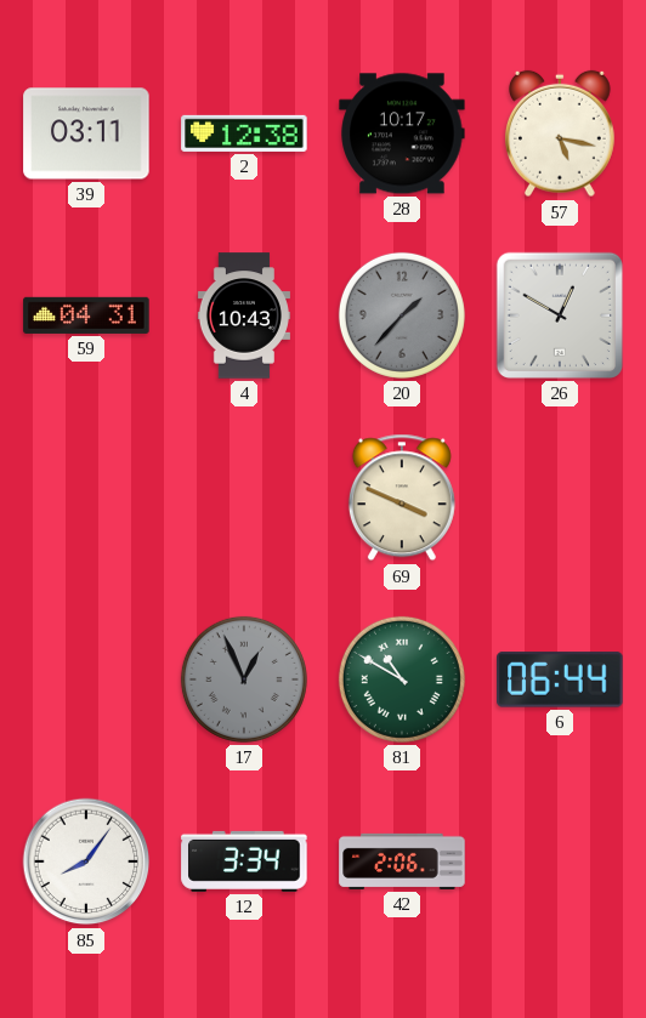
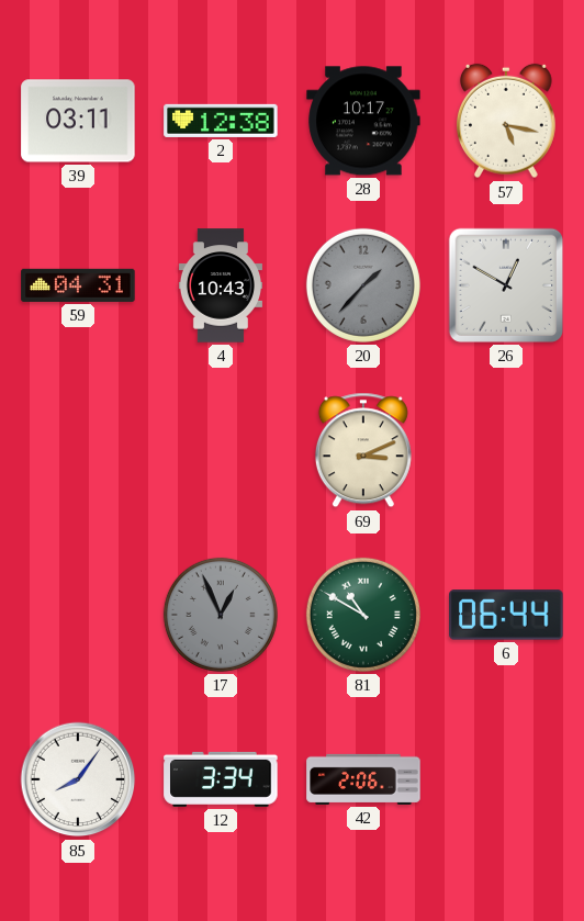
69: 3:49 -> 3:11 (363, 450)
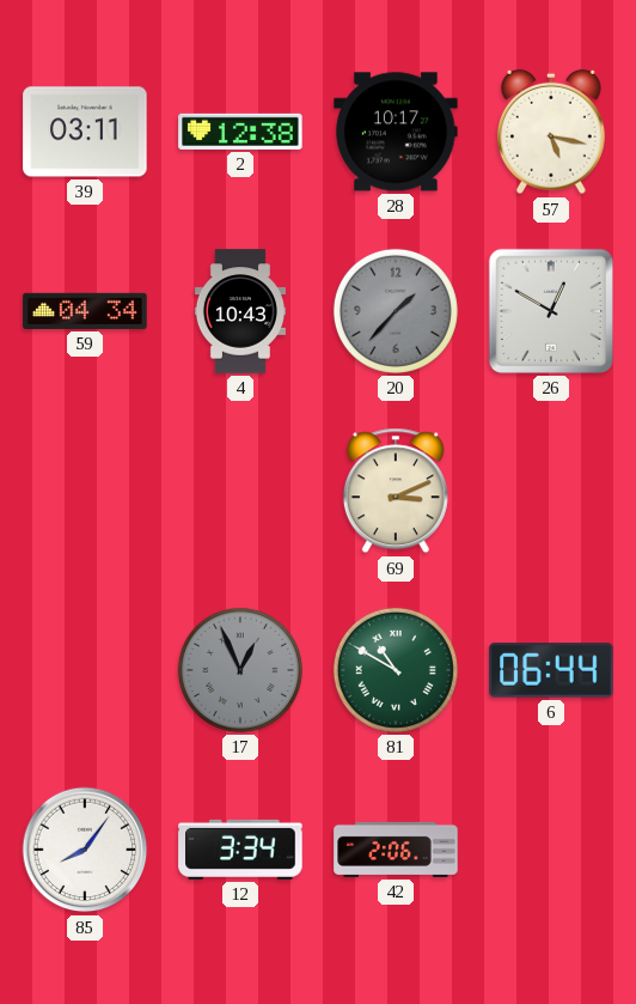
59: 04:31 -> 04:34 (85, 311)
